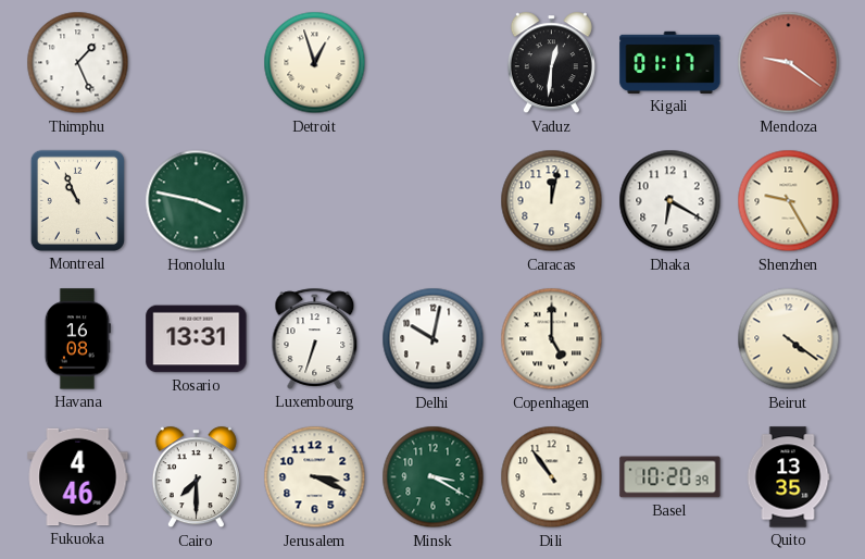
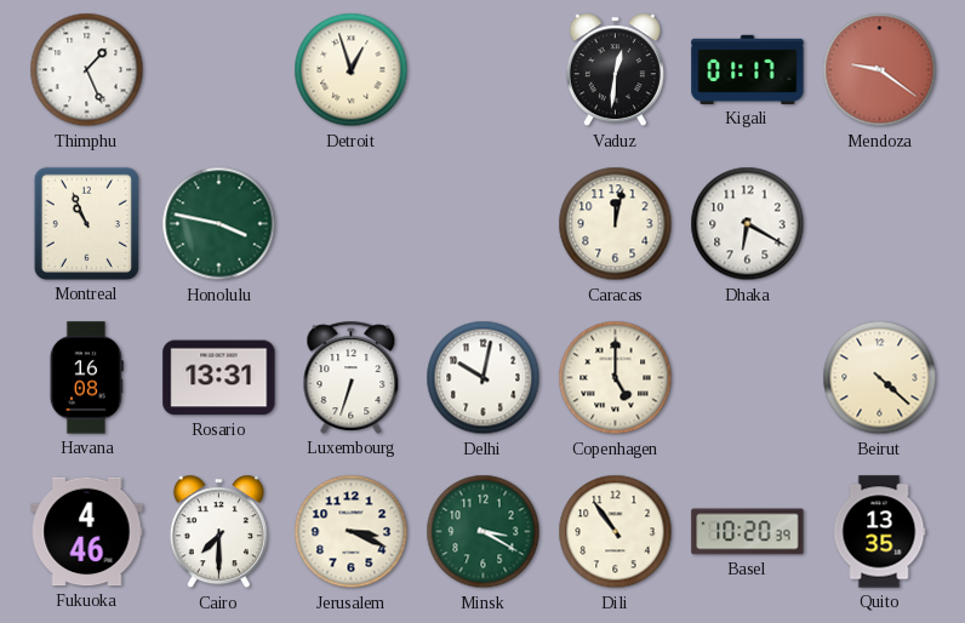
Shenzhen: 9:25 -> none (789, 201)
Beirut: 4:21 -> 4:22 (880, 378)
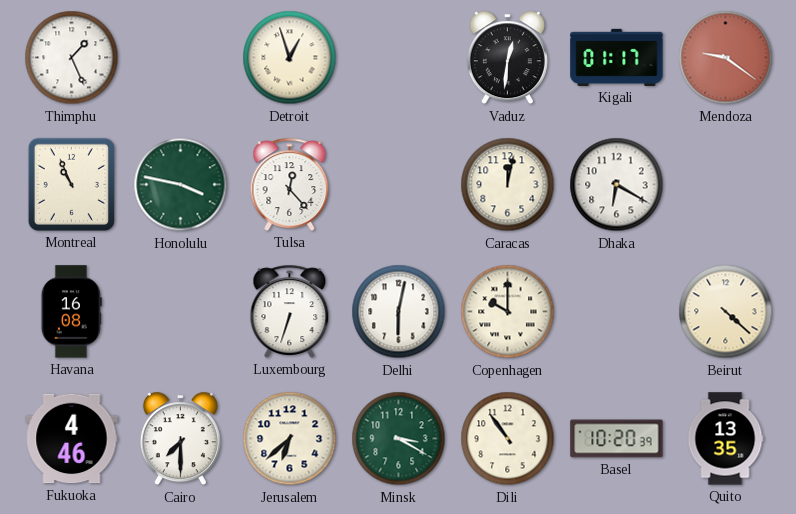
Tulsa: none -> 12:23 (290, 184)
Rosario: 13:31 -> none (219, 378)
Delhi: 10:02 -> 6:02 (399, 312)
Copenhagen: 5:00 -> 10:00 (508, 312)
Jerusalem: 3:19 -> 6:38 (290, 439)
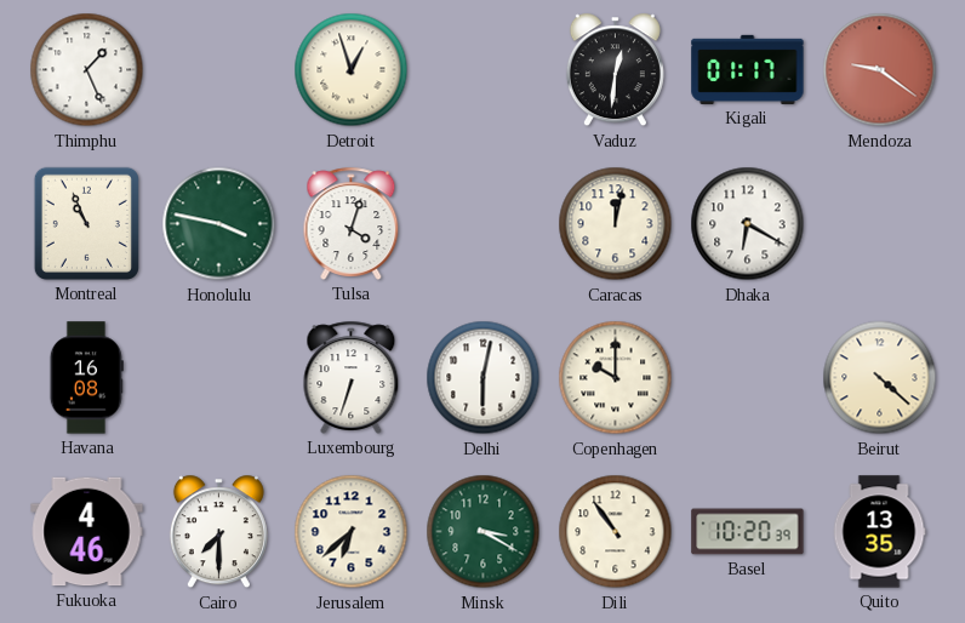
Tulsa: 12:23 -> 4:03 (352, 223)
